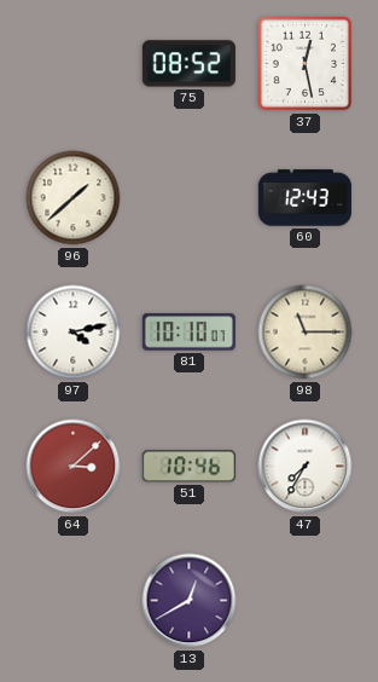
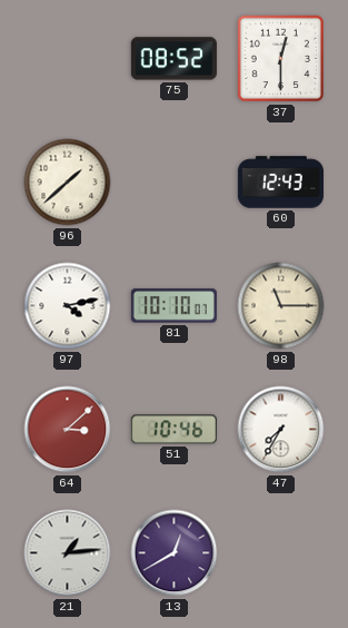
37: 12:28 -> 12:30 (281, 59)
21: none -> 1:14 (68, 553)
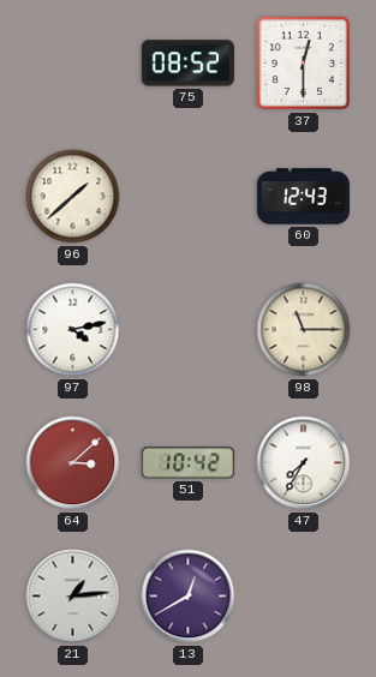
81: 10:10 -> none (173, 306)
51: 10:46 -> 10:42 (187, 463)
